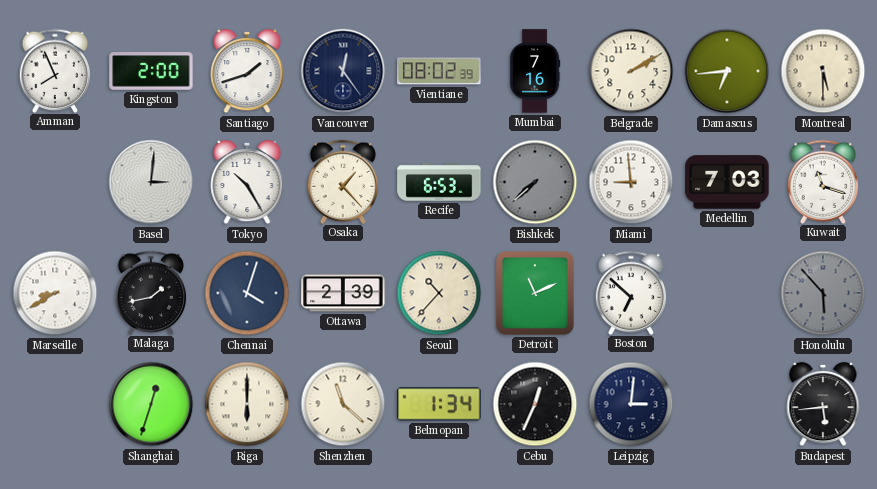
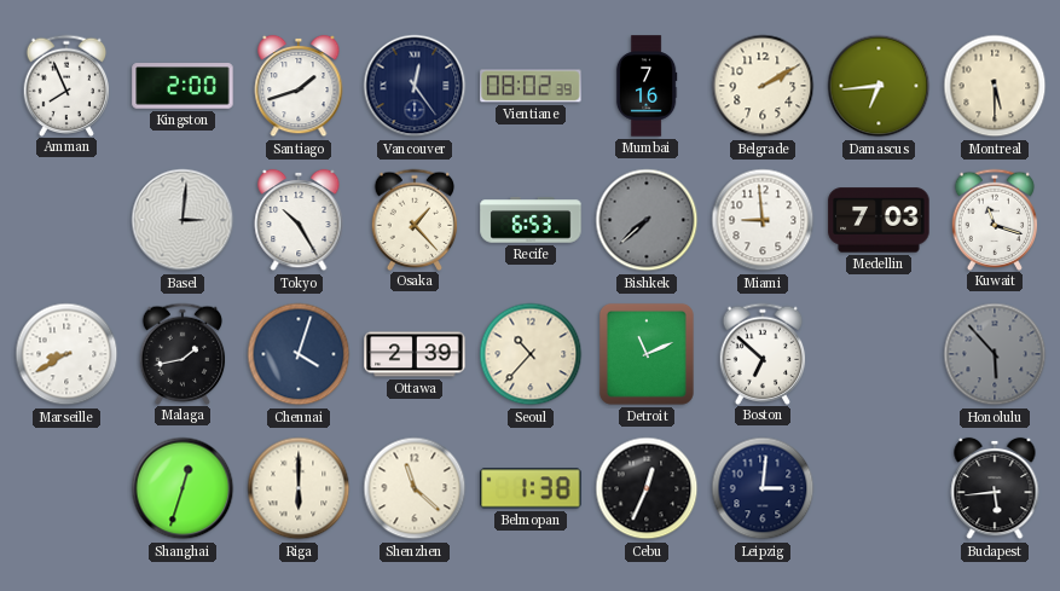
Belmopan: 1:34 -> 1:38 (531, 488)
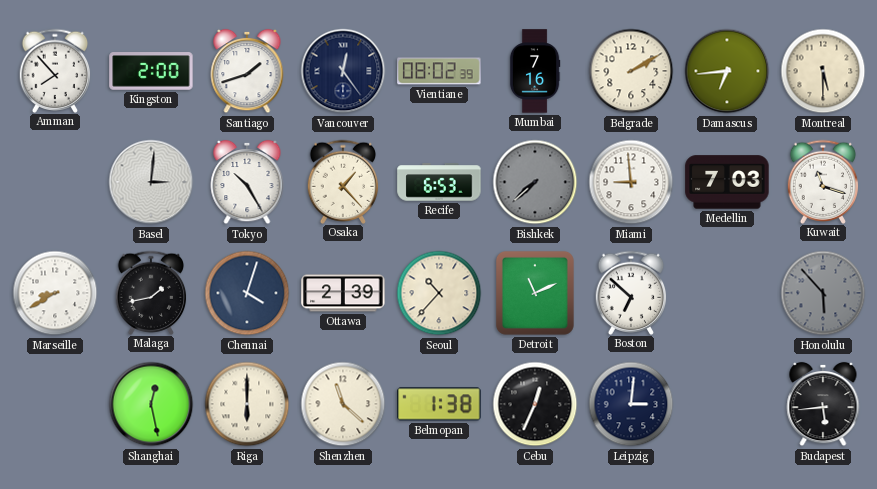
Amman: 7:56 -> 7:53 (55, 70)
Shanghai: 12:33 -> 12:28 (151, 404)
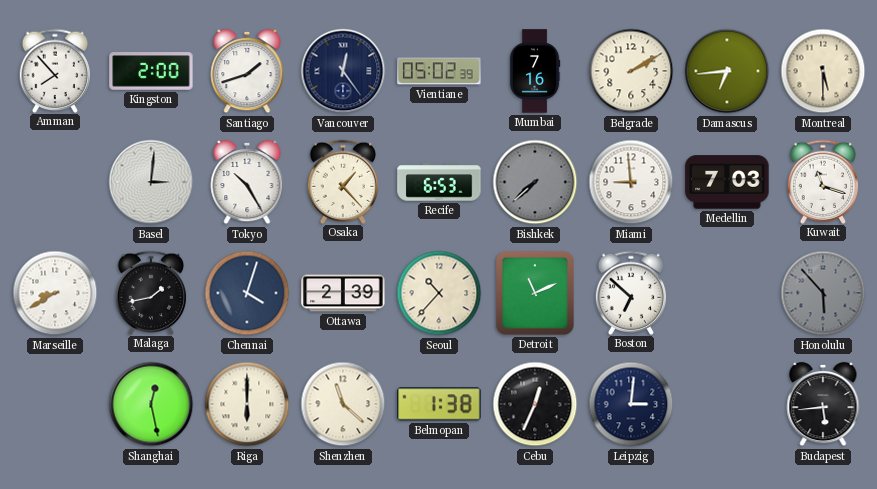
Vientiane: 08:02 -> 05:02 (439, 71)
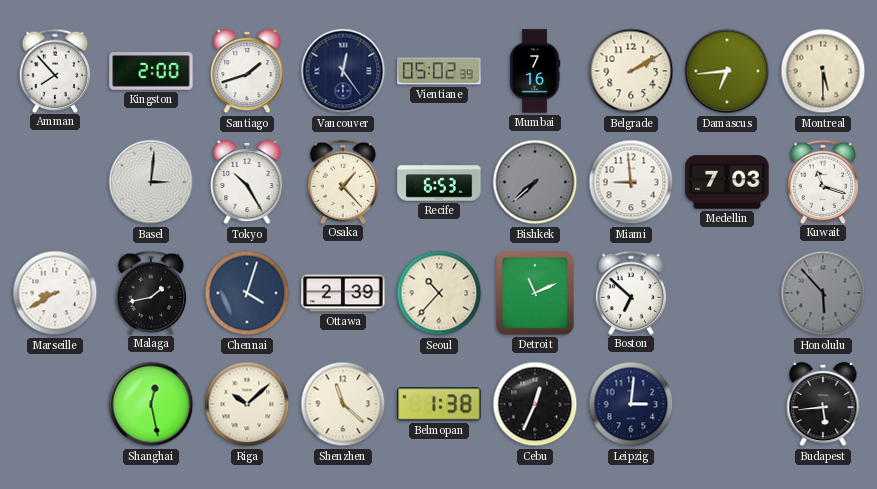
Riga: 6:00 -> 10:08 (247, 404)
